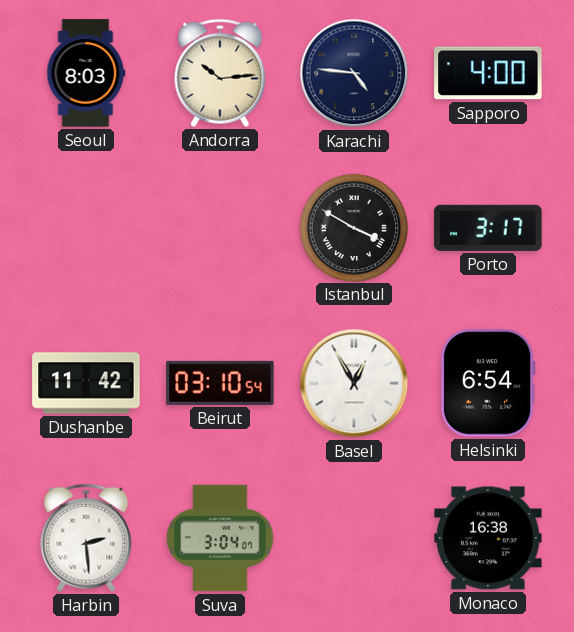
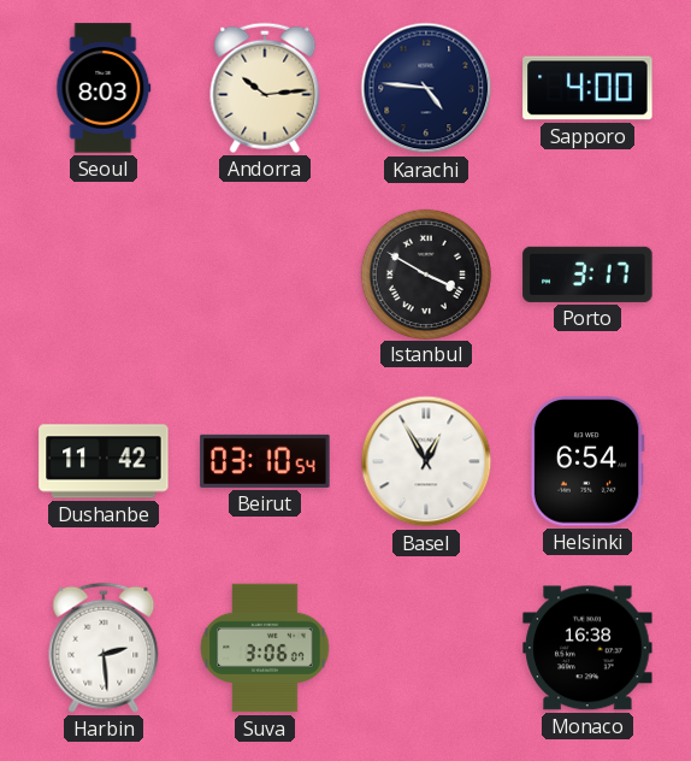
Suva: 3:04 -> 3:06 (265, 648)
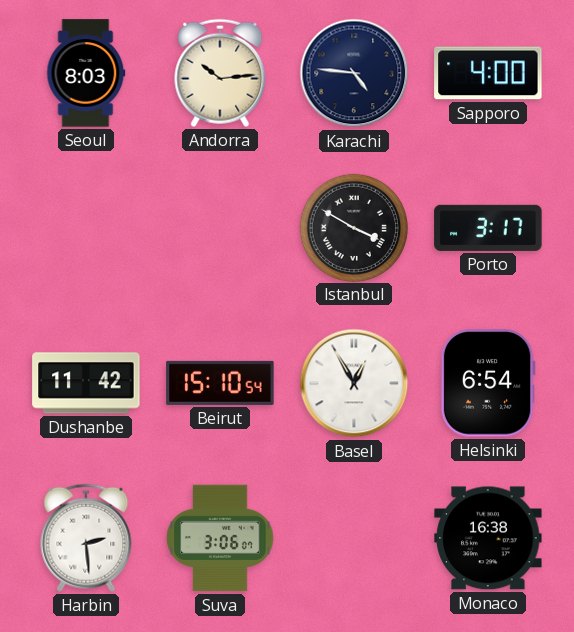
Beirut: 03:10 -> 15:10 (220, 383)
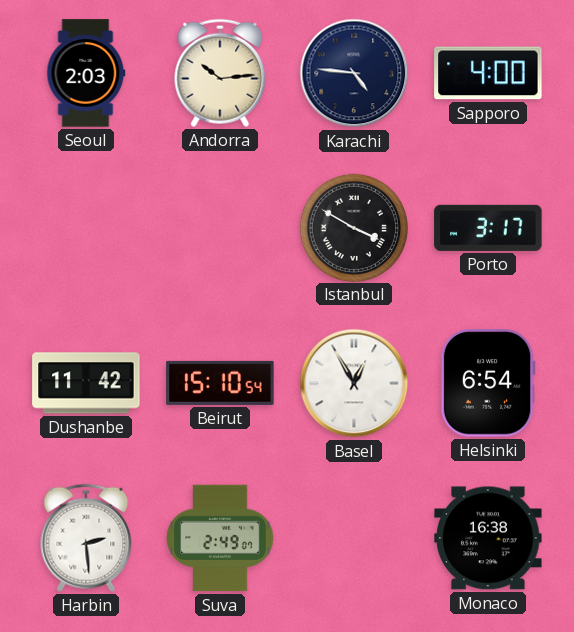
Seoul: 8:03 -> 2:03 (86, 73)
Suva: 3:06 -> 2:49 (220, 538)
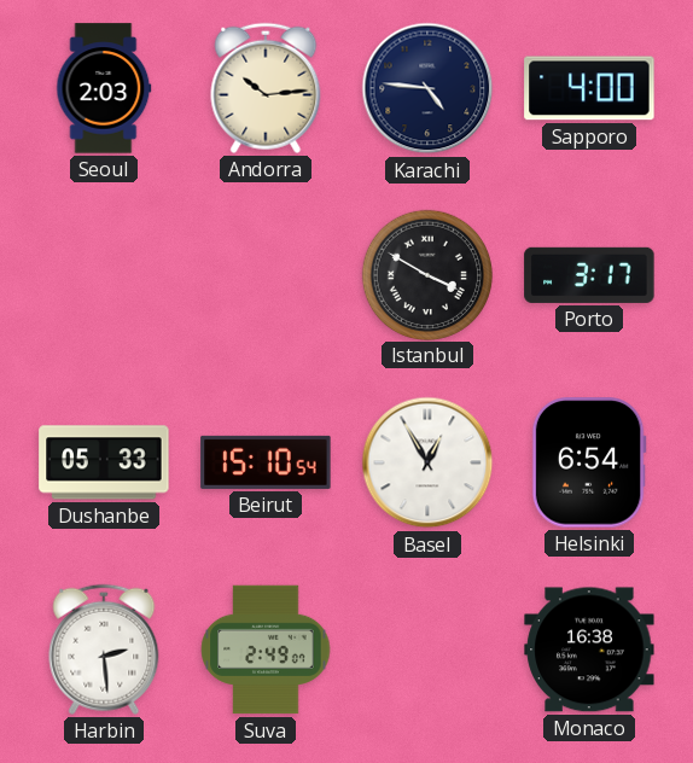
Dushanbe: 11:42 -> 05:33 (104, 462)
